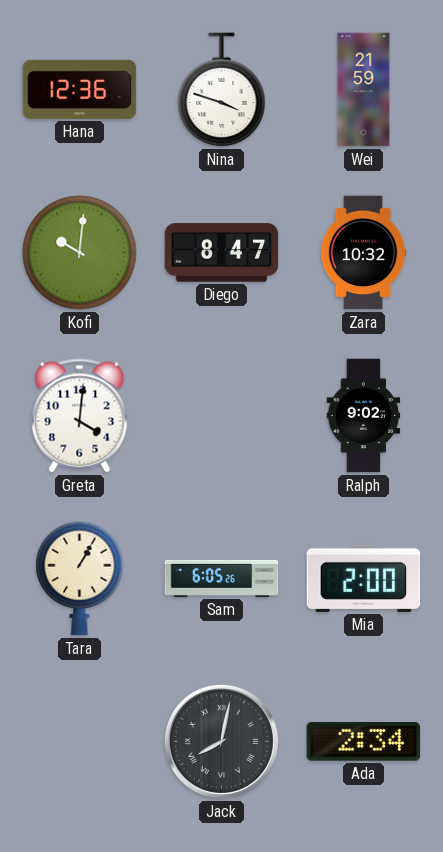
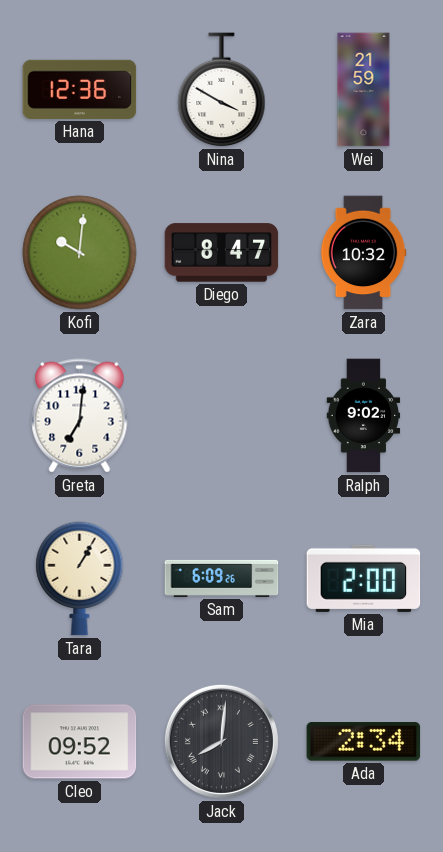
Nina: 3:48 -> 3:50 (222, 90)
Greta: 4:01 -> 7:01 (80, 416)
Sam: 6:05 -> 6:09 (222, 578)
Cleo: none -> 09:52 (80, 742)
Jack: 8:02 -> 8:01 (221, 741)
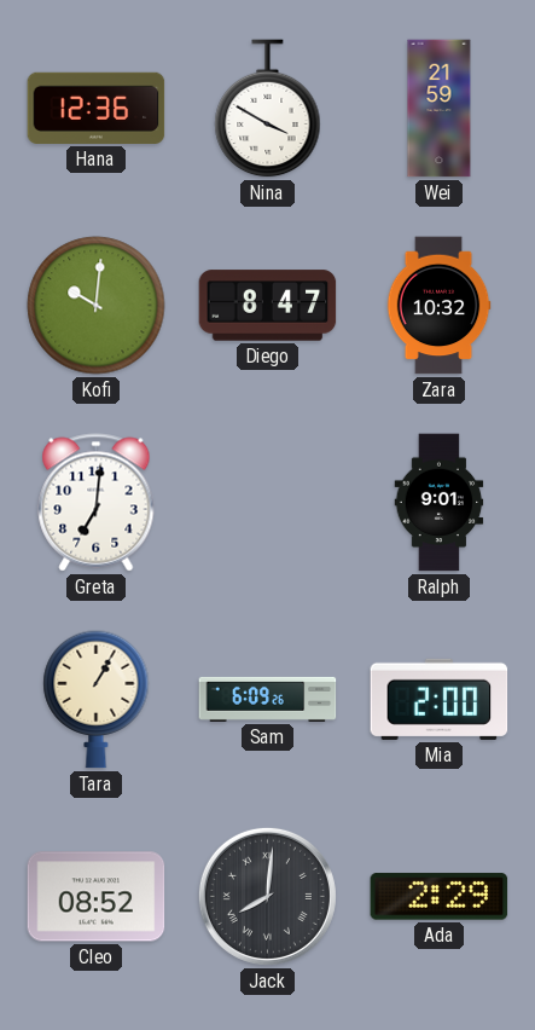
Ralph: 9:02 -> 9:01 (440, 503)
Cleo: 09:52 -> 08:52 (97, 897)
Ada: 2:34 -> 2:29 (440, 897)
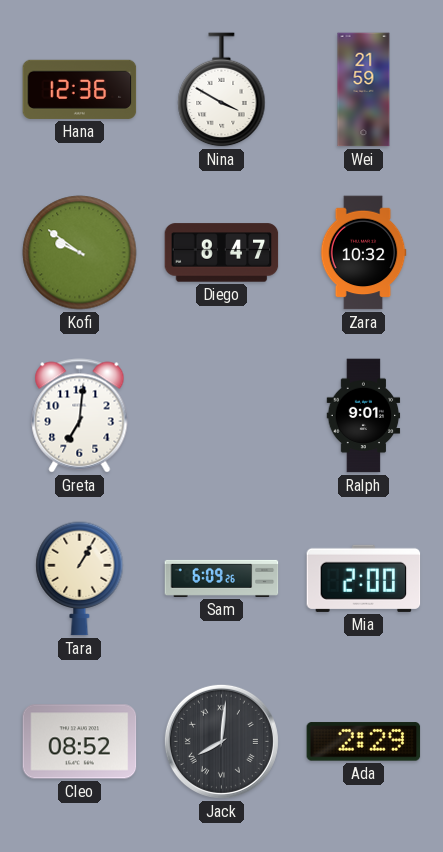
Kofi: 10:01 -> 9:51 (80, 253)
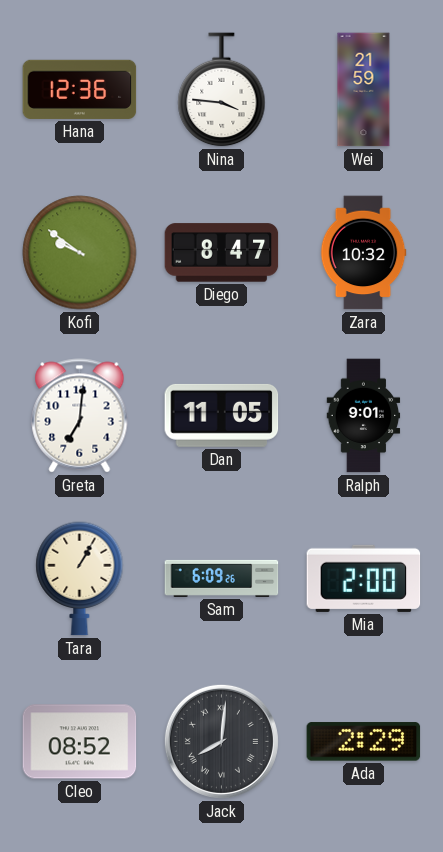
Nina: 3:50 -> 3:46 (222, 90)
Dan: none -> 11:05 (222, 415)
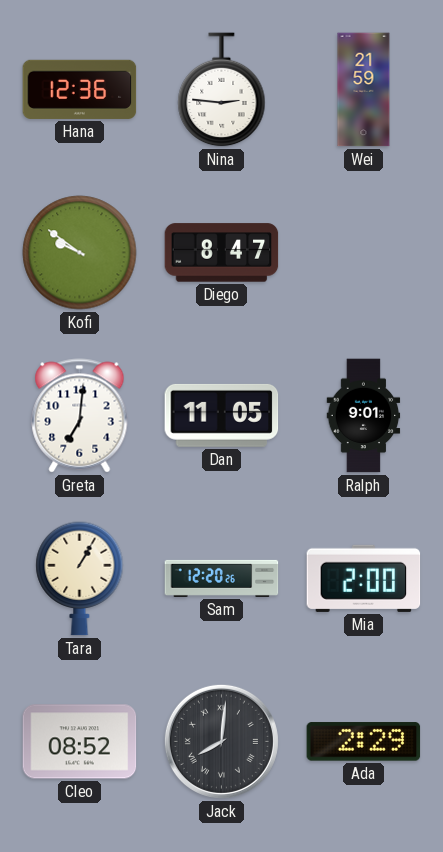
Nina: 3:46 -> 2:46 (222, 90)
Zara: 10:32 -> none (363, 253)
Sam: 6:09 -> 12:20 (222, 578)
